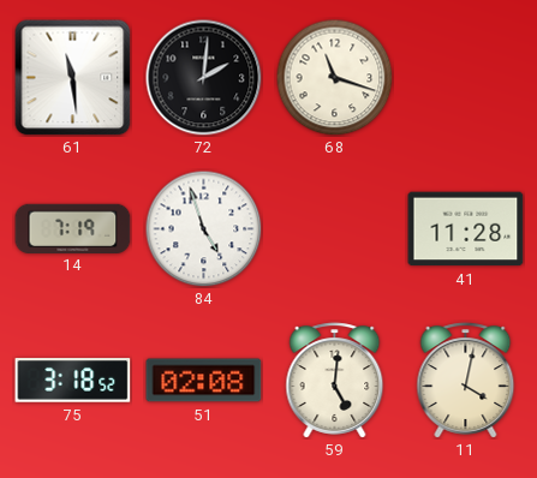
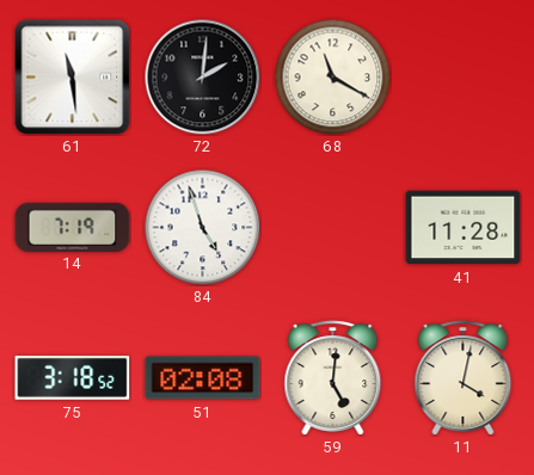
68: 11:18 -> 11:20 (332, 76)
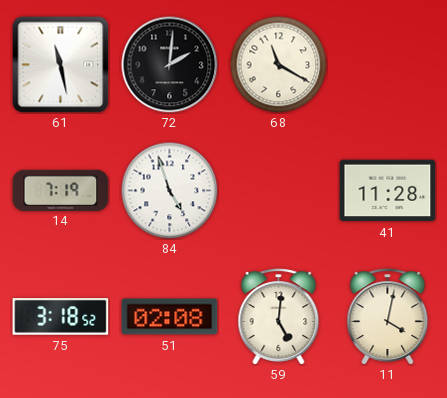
61: 11:29 -> 11:28 (61, 65)
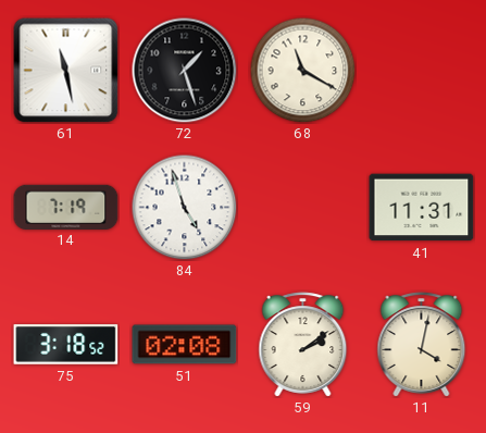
72: 2:01 -> 1:27 (185, 71)
41: 11:28 -> 11:31 (422, 208)
59: 5:01 -> 2:09 (303, 345)
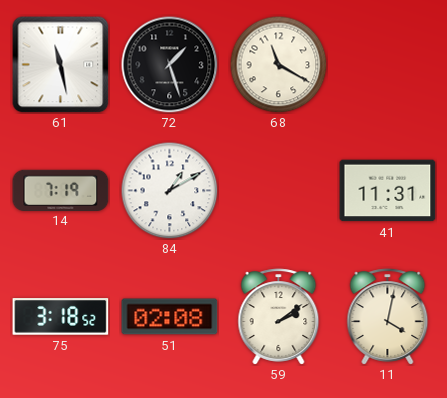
84: 4:57 -> 1:10 (169, 190)
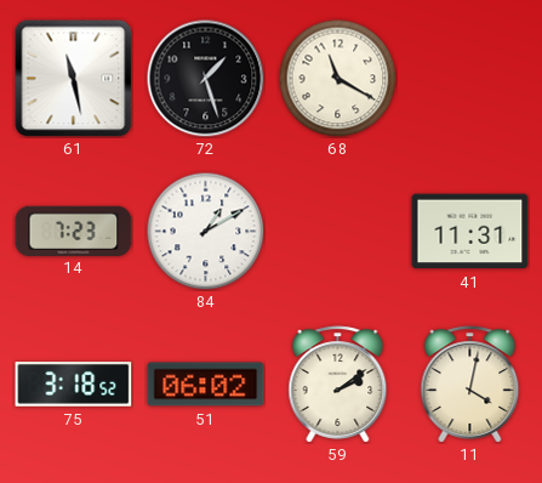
14: 7:19 -> 7:23 (74, 231)
51: 02:08 -> 06:02 (206, 385)
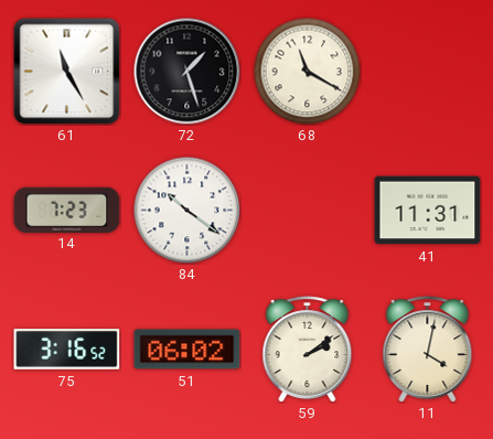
61: 11:28 -> 11:25 (67, 72)
84: 1:10 -> 10:21 (186, 210)
75: 3:18 -> 3:16 (67, 350)
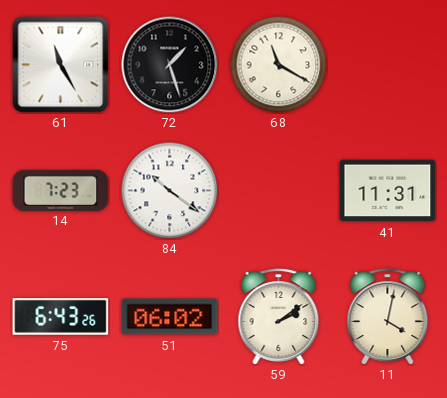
75: 3:16 -> 6:43 (61, 317)
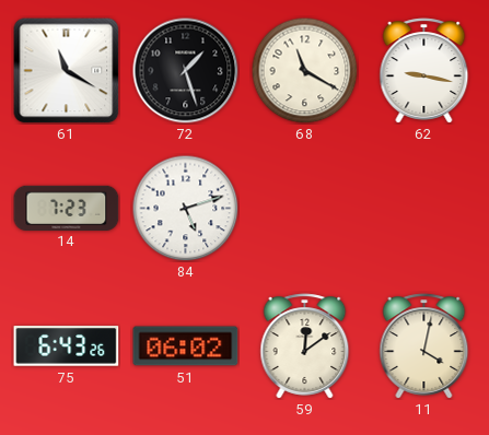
61: 11:25 -> 11:20 (67, 71)
62: none -> 9:17 (424, 71)
84: 10:21 -> 5:12 (185, 208)
41: 11:31 -> none (388, 191)
59: 2:09 -> 12:09 (305, 346)
